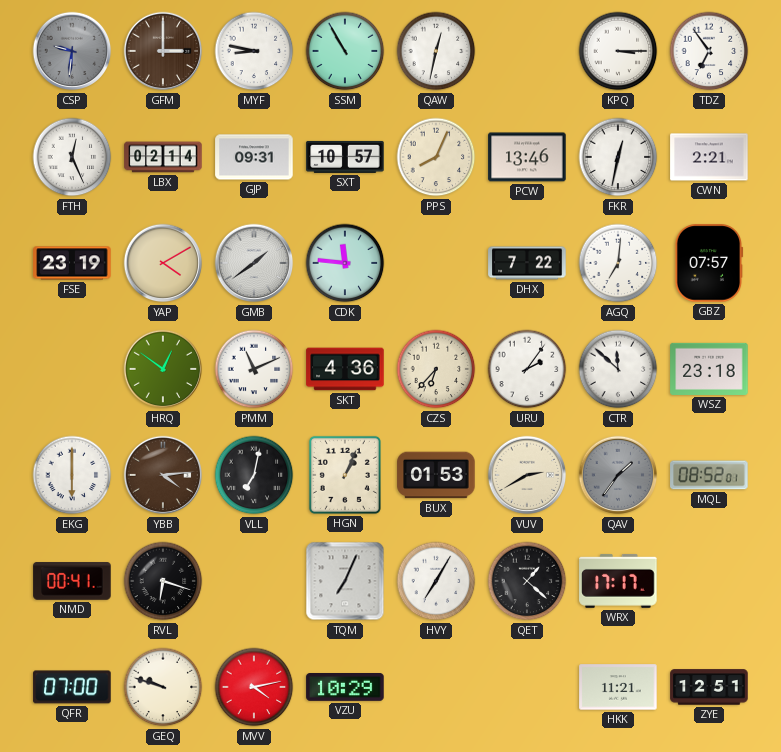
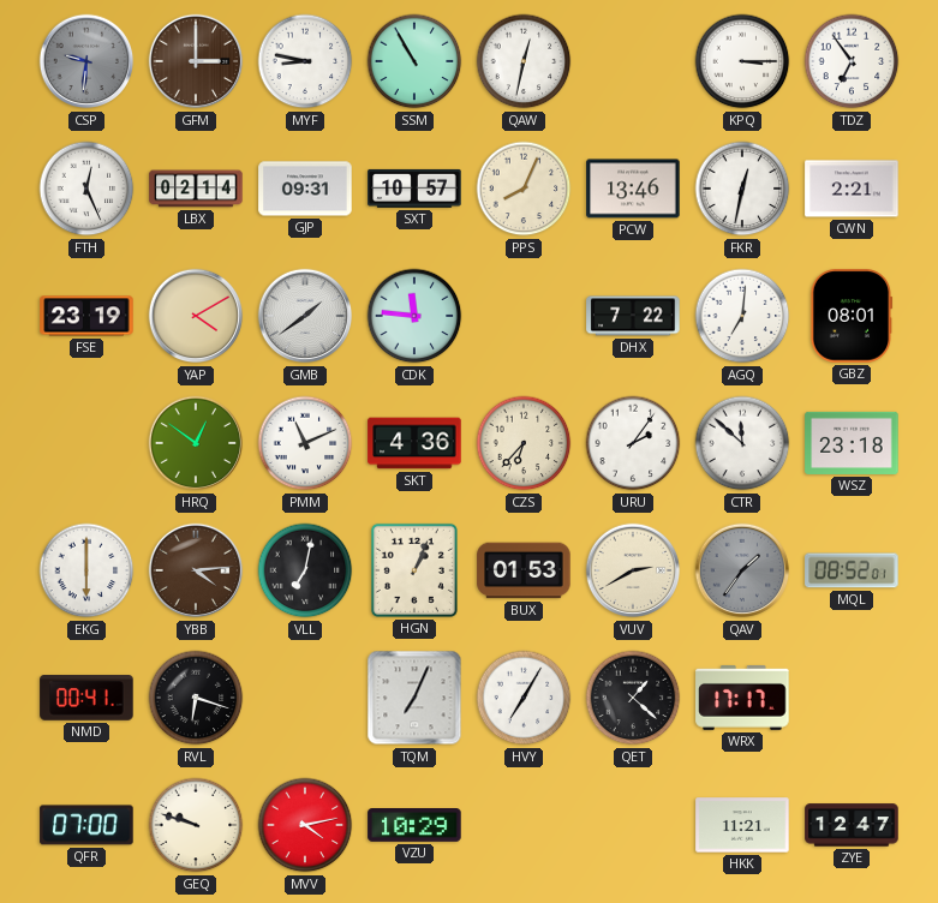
GBZ: 07:57 -> 08:01 (852, 316)
ZYE: 12:51 -> 12:47 (852, 825)
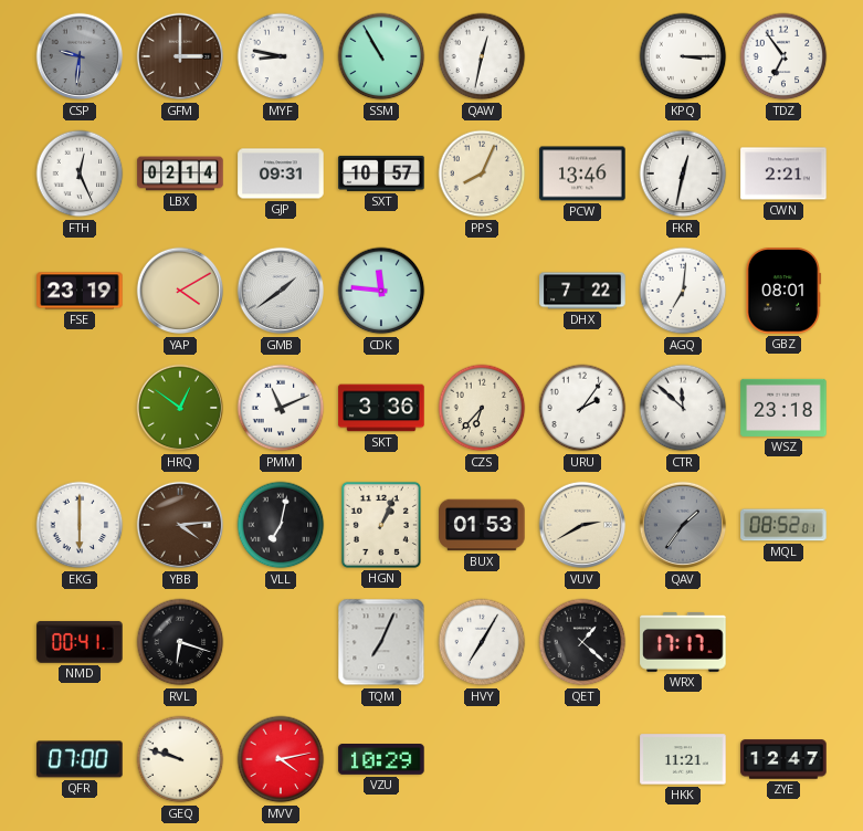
SKT: 4:36 -> 3:36 (381, 408)
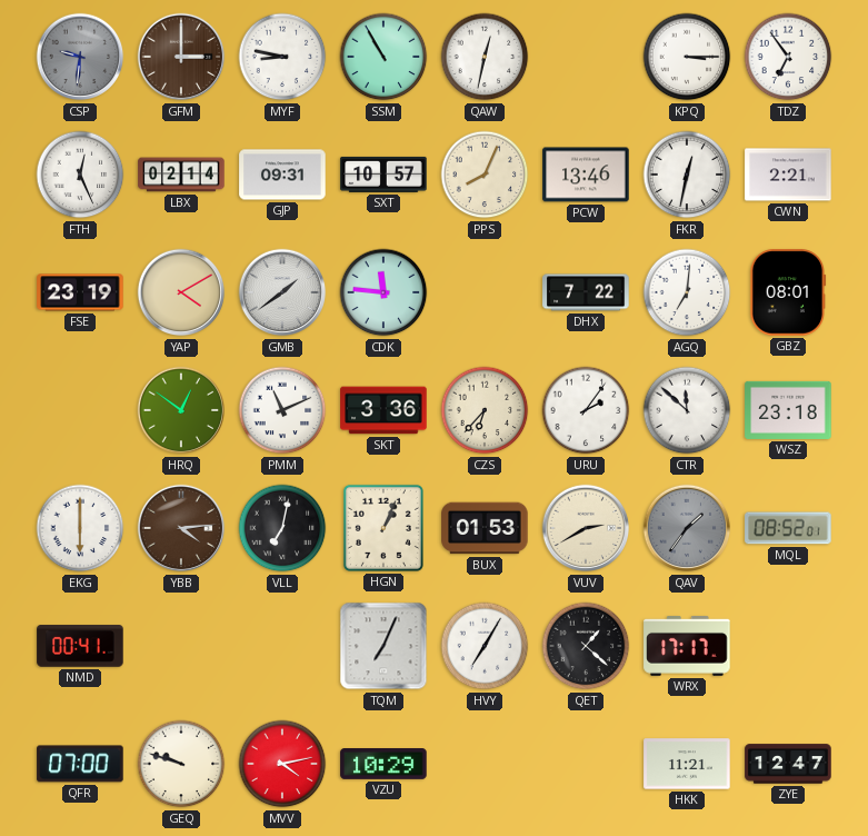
RVL: 6:18 -> none (180, 642)
